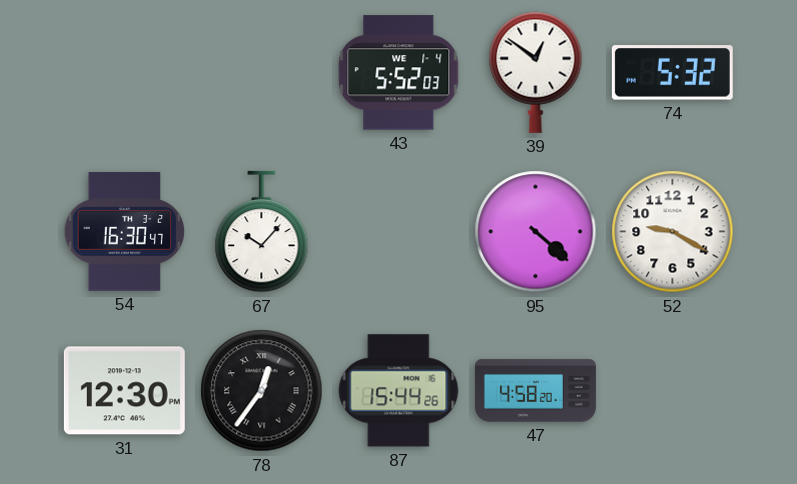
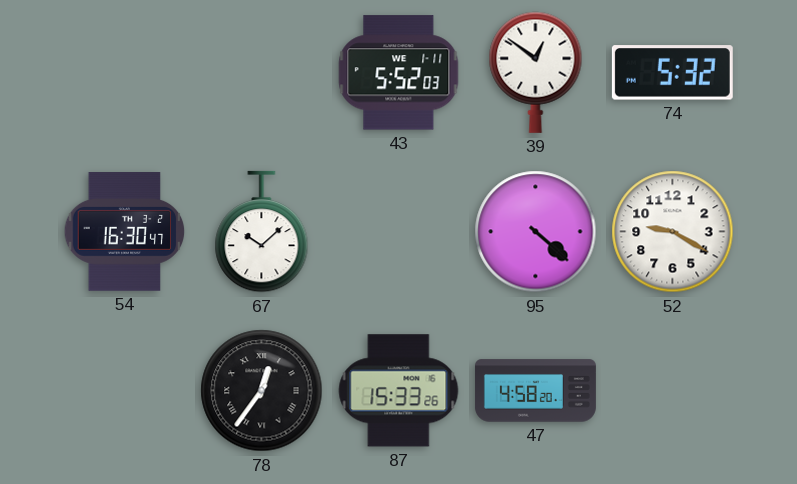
43 date: WE 1-4 -> WE 1-11 (399, 73)
67: 10:07 -> 10:08 (262, 232)
31: 12:30 -> none (124, 391)
87: 15:44 -> 15:33 (399, 391)
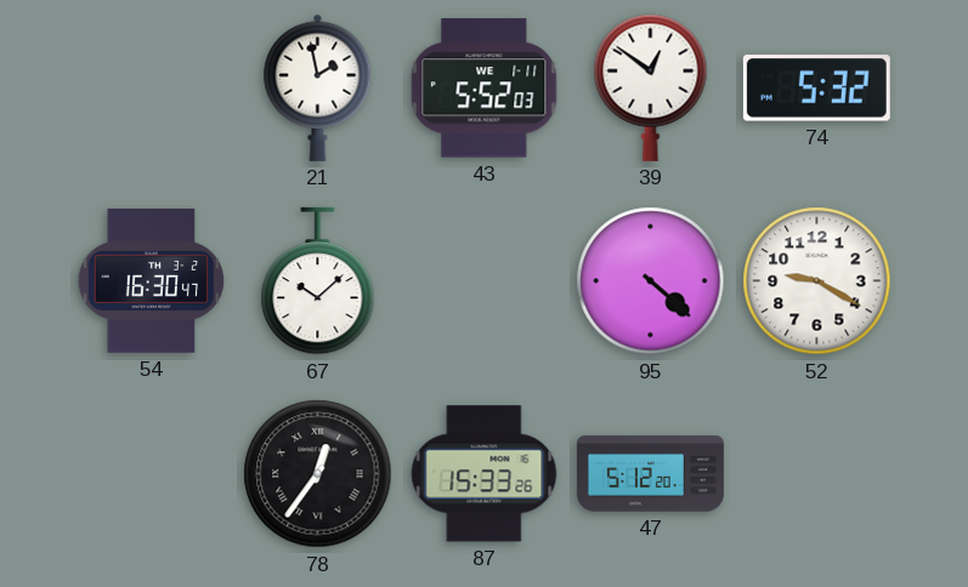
21: none -> 1:58 (318, 87)
47: 4:58 -> 5:12 (650, 474)
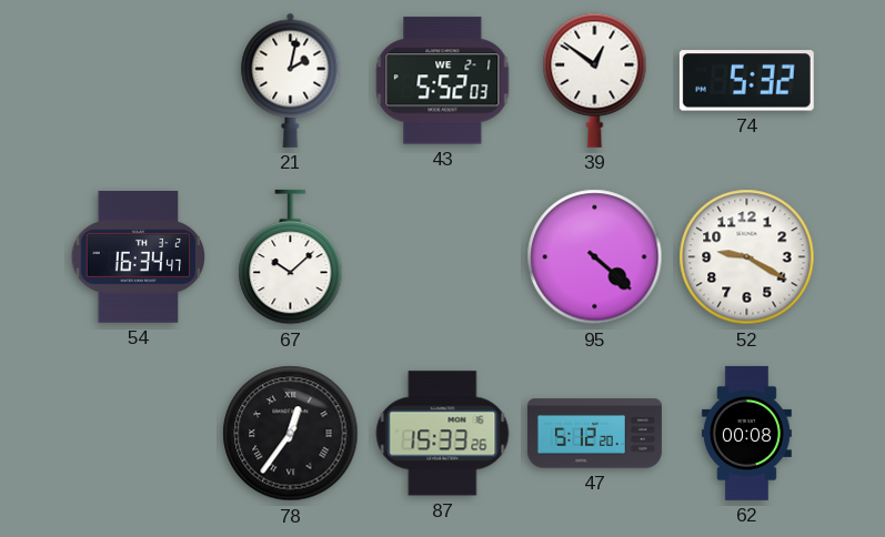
21: 1:58 -> 2:02 (291, 80)
43 date: WE 1-11 -> WE 2-1 (443, 81)
54: 16:30 -> 16:34 (139, 257)
62: none -> 00:08 (746, 433)
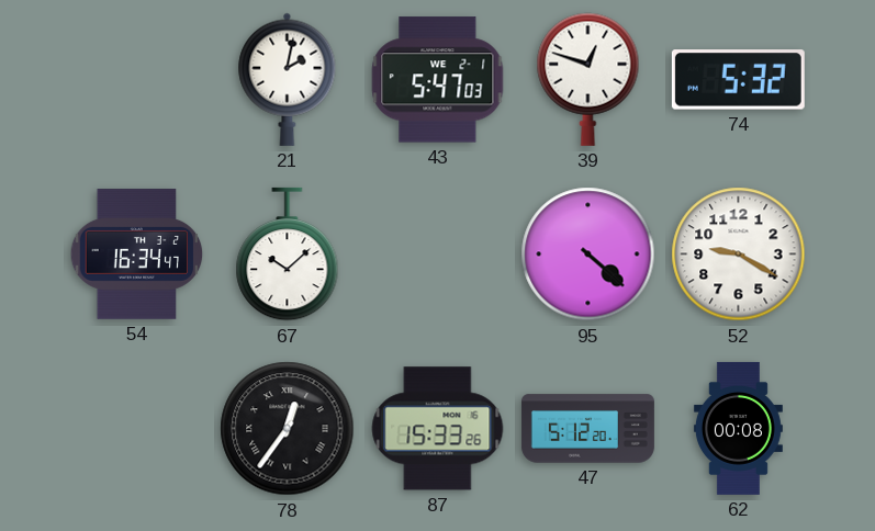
43: 5:52 -> 5:47 (438, 80)
39: 12:51 -> 12:48 (588, 79)
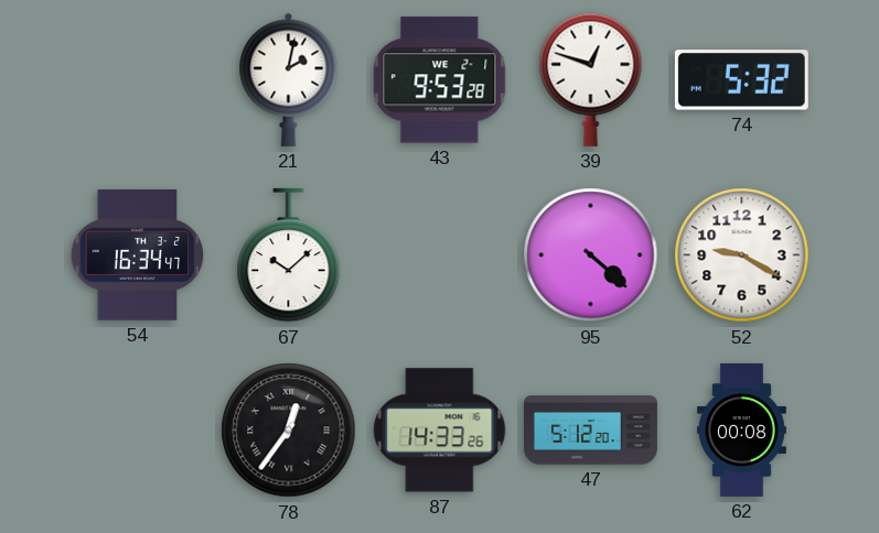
43: 5:47 -> 9:53 (440, 80)
87: 15:33 -> 14:33 (440, 431)
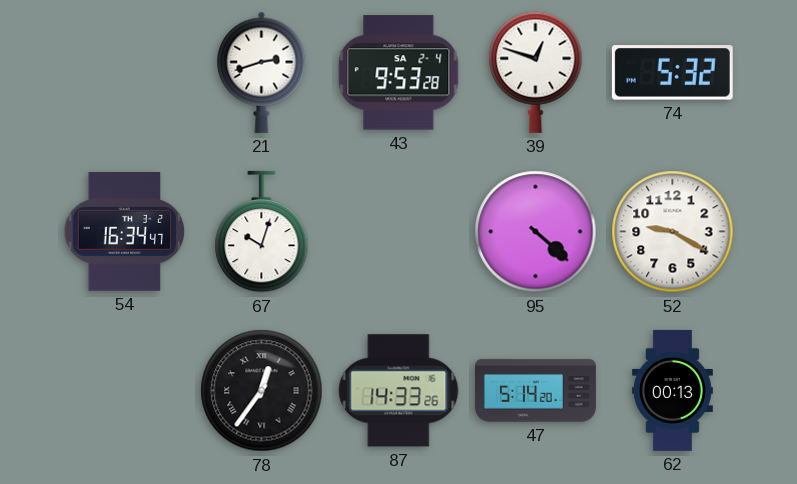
21: 2:02 -> 2:42 (262, 72)
43 date: WE 2-1 -> SA 2-4 (399, 73)
67: 10:08 -> 10:03 (262, 232)
47: 5:12 -> 5:14 (535, 391)
62: 00:08 -> 00:13 (672, 390)
